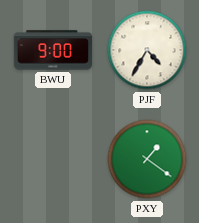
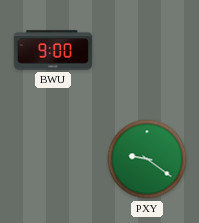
PJF: 4:35 -> none (147, 50)
PXY: 1:21 -> 9:21 (147, 159)
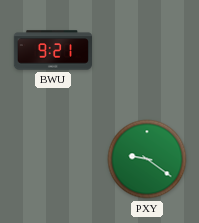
BWU: 9:00 -> 9:21 (52, 50)
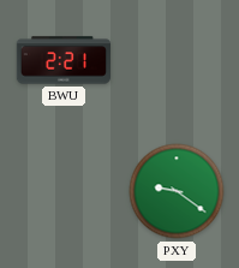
BWU: 9:21 -> 2:21 (62, 60)
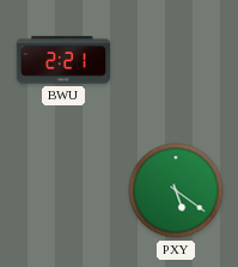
PXY: 9:21 -> 5:21 (176, 190)
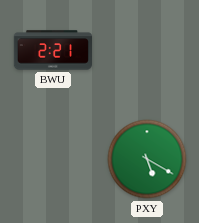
PXY: 5:21 -> 5:20 (147, 159)
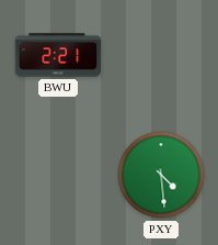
PXY: 5:20 -> 4:29 (161, 175)
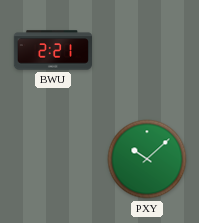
PXY: 4:29 -> 10:08 (147, 159)
